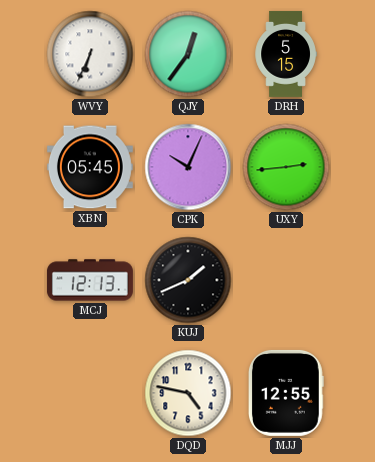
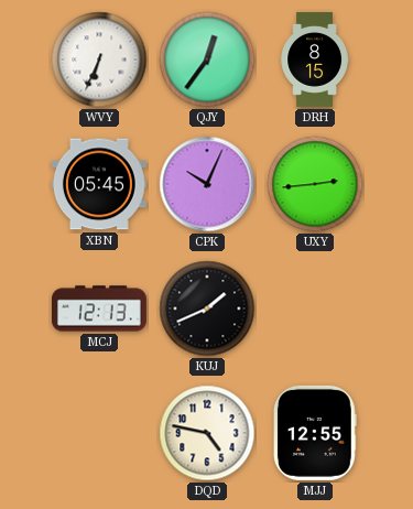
DRH: 5:15 -> 8:15 (315, 59)
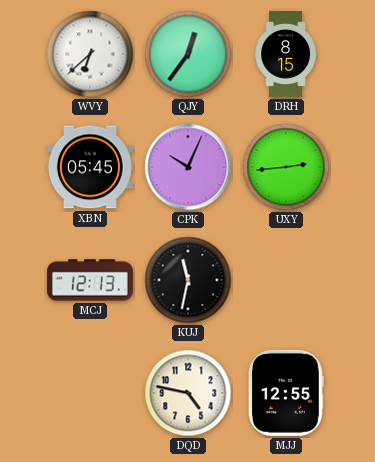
WVY: 6:34 -> 6:38 (90, 54)
KUJ: 1:41 -> 11:32 (188, 280)
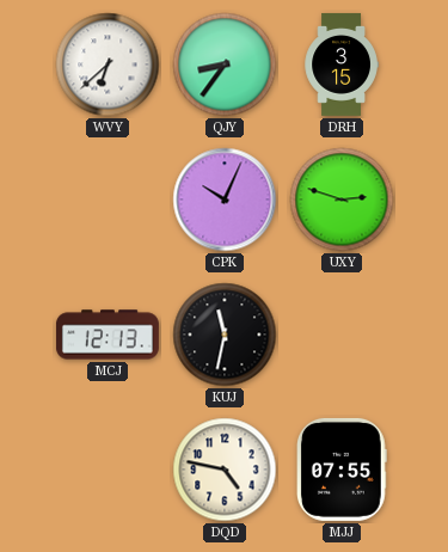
QJY: 12:36 -> 8:36 (225, 65)
DRH: 8:15 -> 3:15 (342, 65)
XBN: 05:45 -> none (90, 167)
UXY: 2:44 -> 2:48 (342, 200)
MJJ: 12:55 -> 07:55 (343, 470)
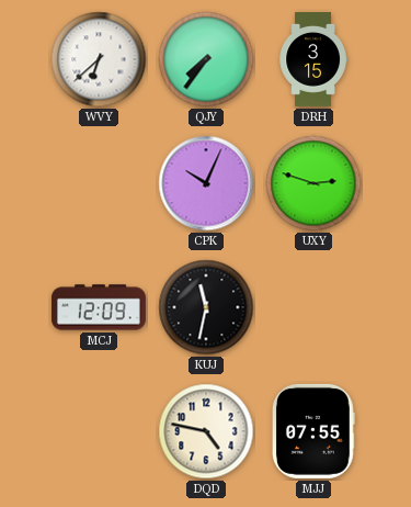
QJY: 8:36 -> 7:36 (206, 59)
MCJ: 12:13 -> 12:09 (99, 307)
